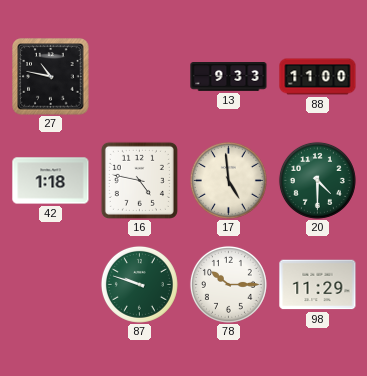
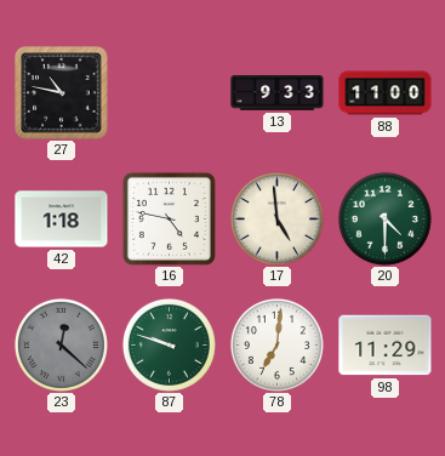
23: none -> 12:22 (61, 344)
78: 10:15 -> 7:01 (276, 344)
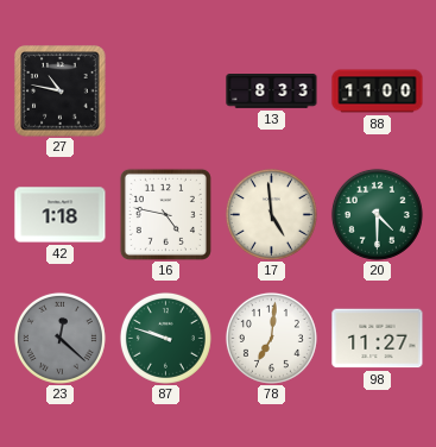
13: 9:33 -> 8:33 (272, 92)
98: 11:29 -> 11:27 (378, 339)
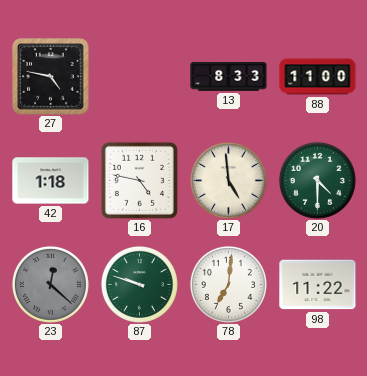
27: 10:47 -> 4:47 (51, 77)
98: 11:27 -> 11:22 (318, 285)
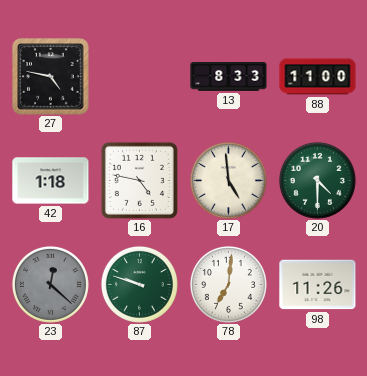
98: 11:22 -> 11:26 (318, 285)
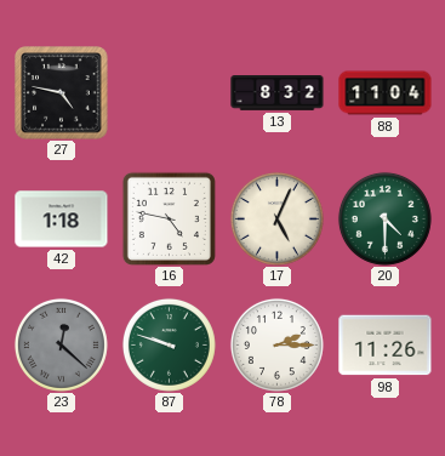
13: 8:33 -> 8:32 (278, 93)
88: 11:00 -> 11:04 (386, 93)
17: 4:59 -> 5:04 (276, 218)
78: 7:01 -> 2:15 (276, 344)
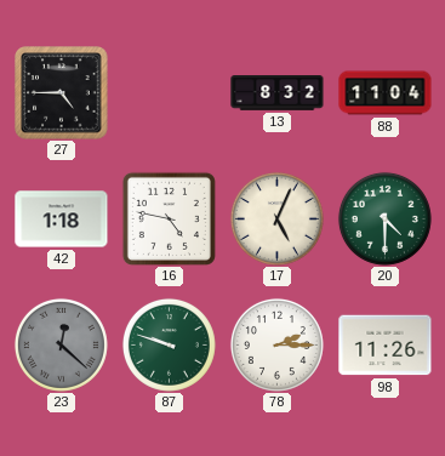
27: 4:47 -> 4:45 (62, 93)
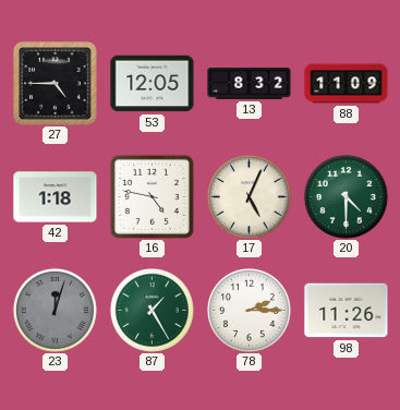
53: none -> 12:05 (153, 84)
88: 11:04 -> 11:09 (347, 84)
23: 12:22 -> 12:03 (54, 310)
87: 9:48 -> 1:25 (151, 310)
